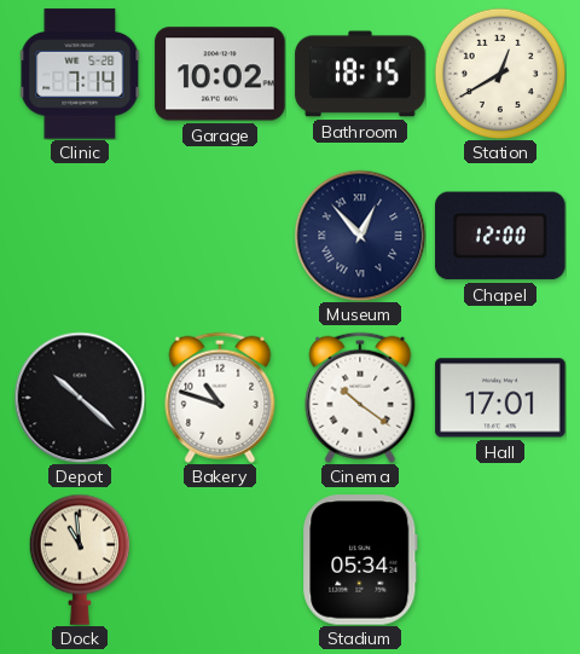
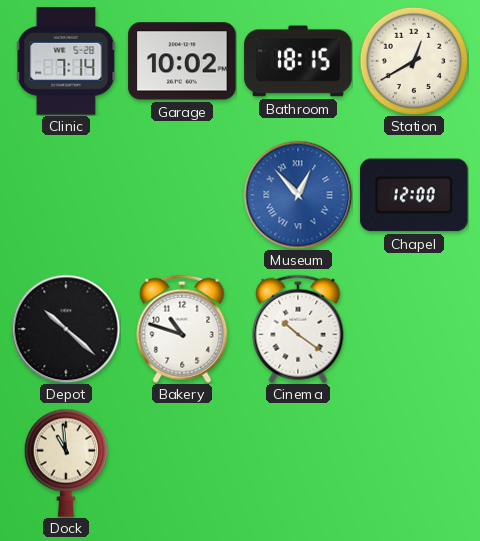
Museum dial: navy -> blue (298, 195)
Hall: 17:01 -> none (500, 398)
Stadium: 05:34 -> none (360, 560)
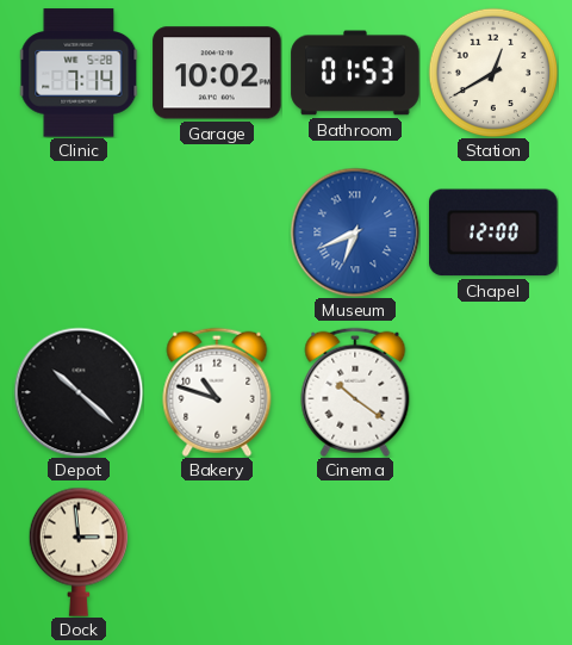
Bathroom: 18:15 -> 01:53 (355, 73)
Museum: 12:53 -> 6:41 (355, 232)
Dock: 10:59 -> 2:59 (77, 552)
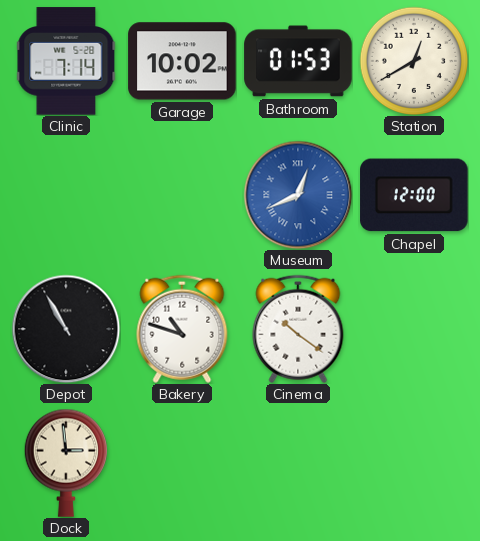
Museum: 6:41 -> 12:41 (298, 195)
Depot: 10:22 -> 10:55 (66, 329)
